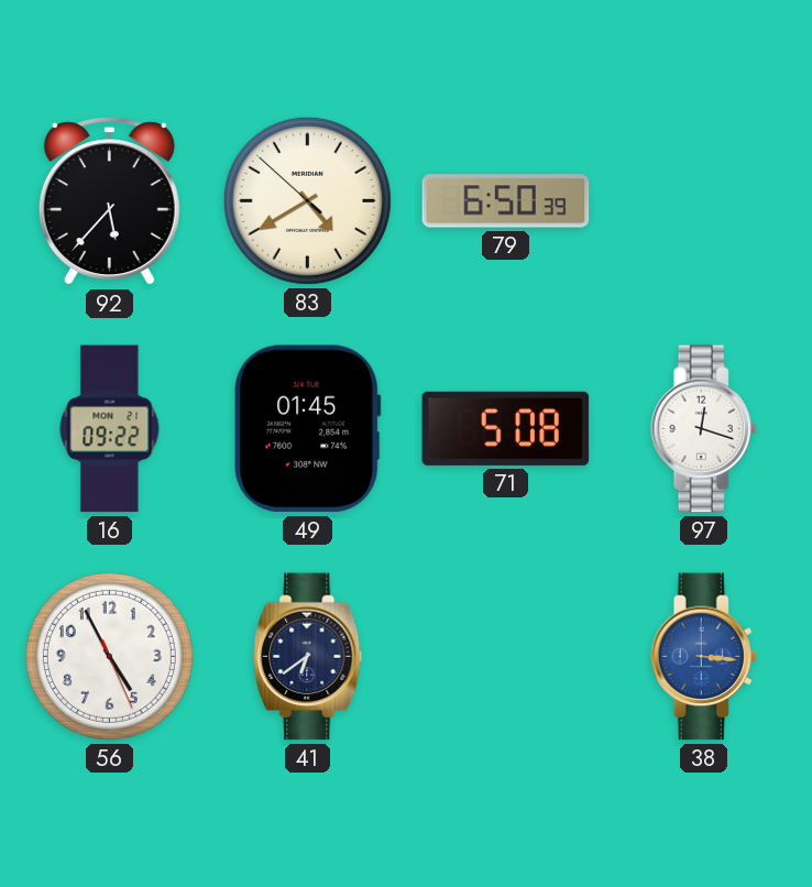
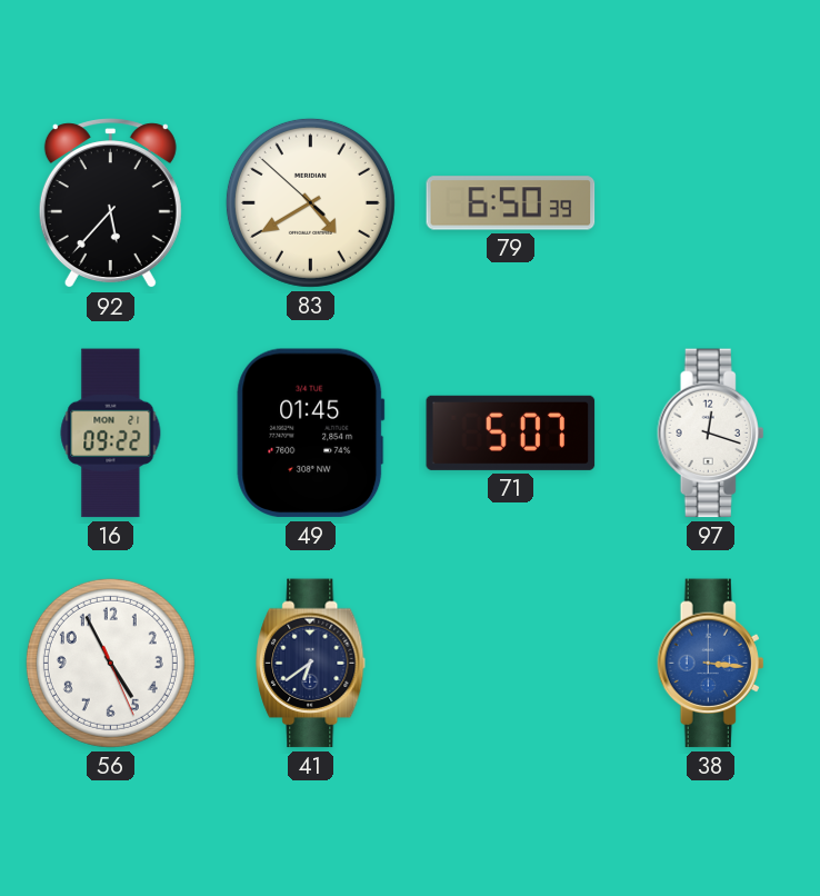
71: 5:08 -> 5:07 (511, 432)
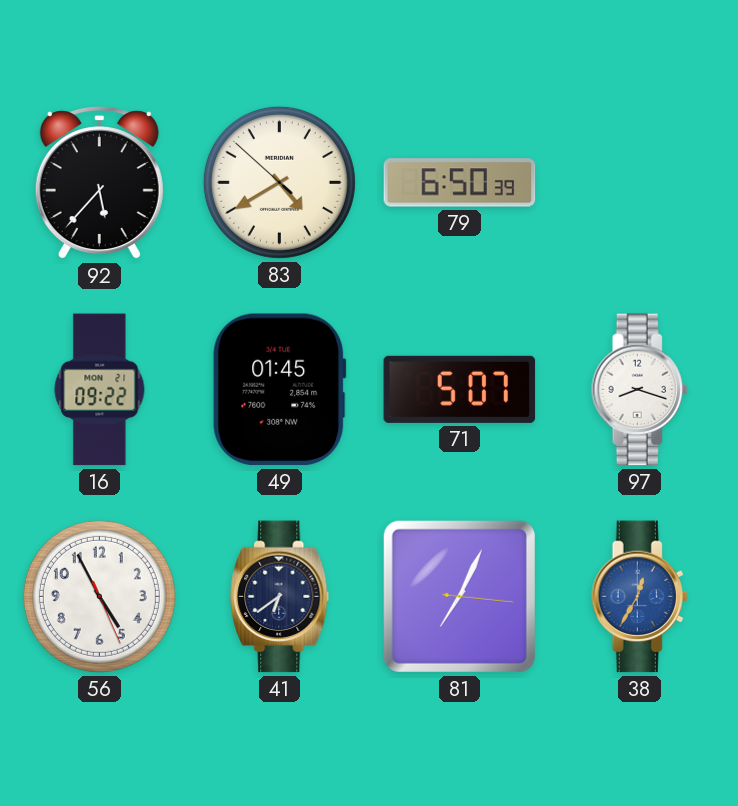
97: 12:18 -> 8:18 (640, 390)
81: none -> 7:04 (459, 596)
38: 3:16 -> 12:35 (640, 597)
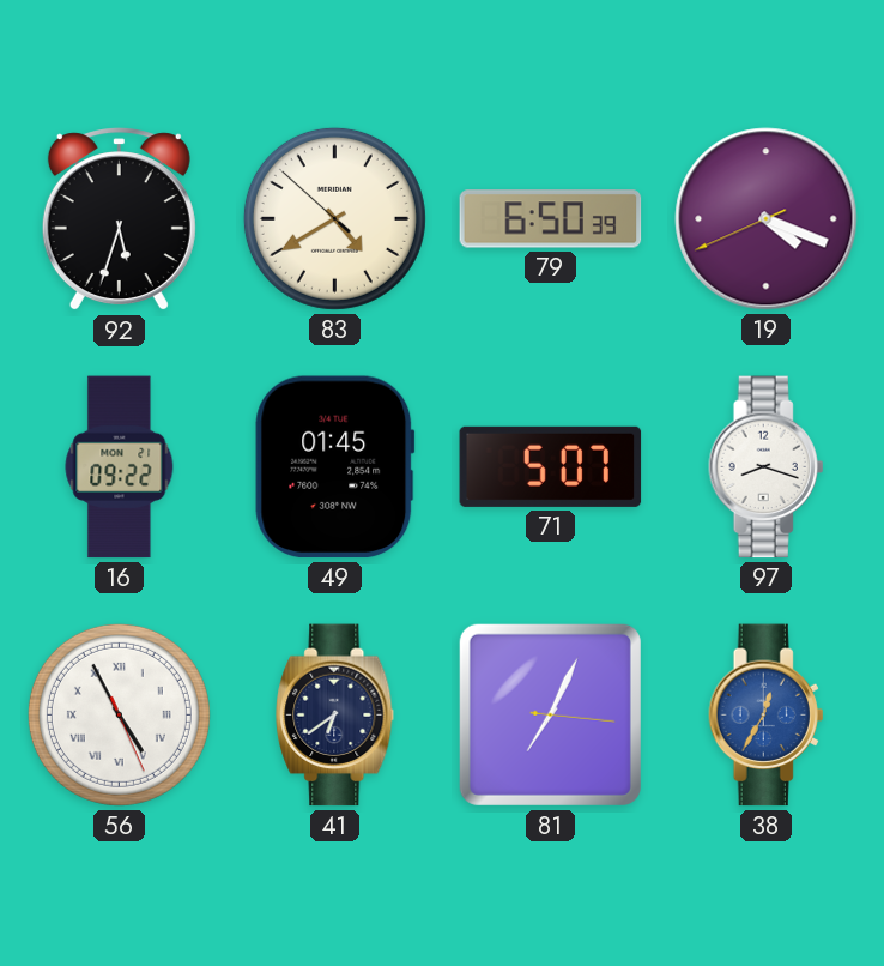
92: 5:37 -> 5:33 (119, 219)
19: none -> 4:18 (767, 219)
56 numerals: Arabic -> Roman (119, 714)
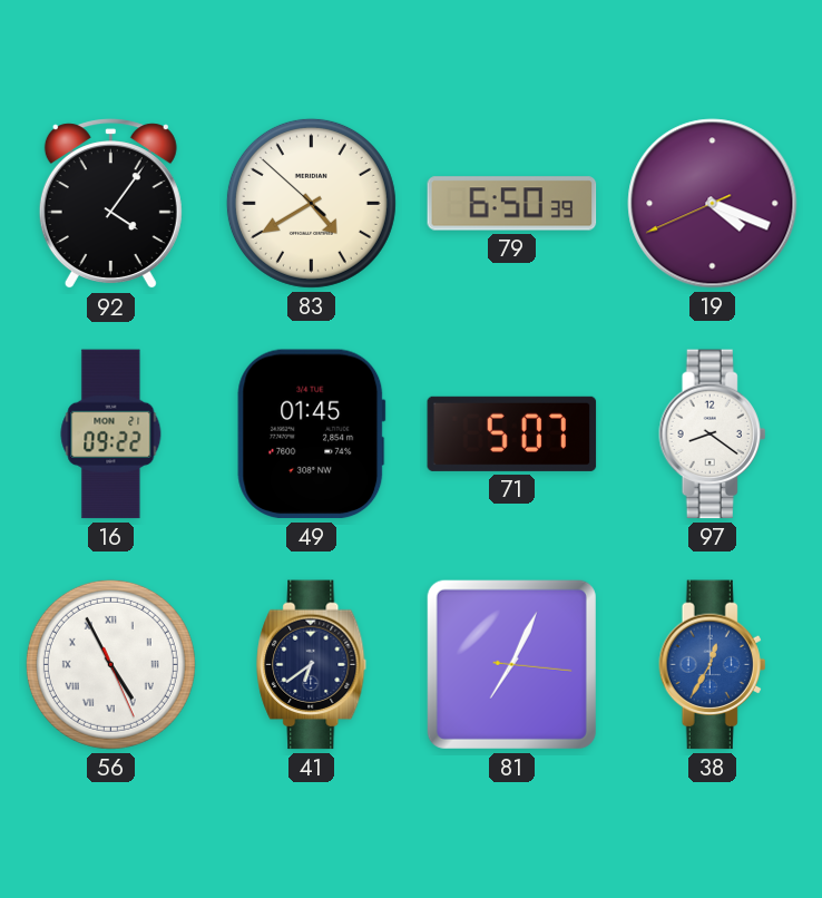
92: 5:33 -> 4:06 (110, 204)
97: 8:18 -> 8:21 (713, 435)
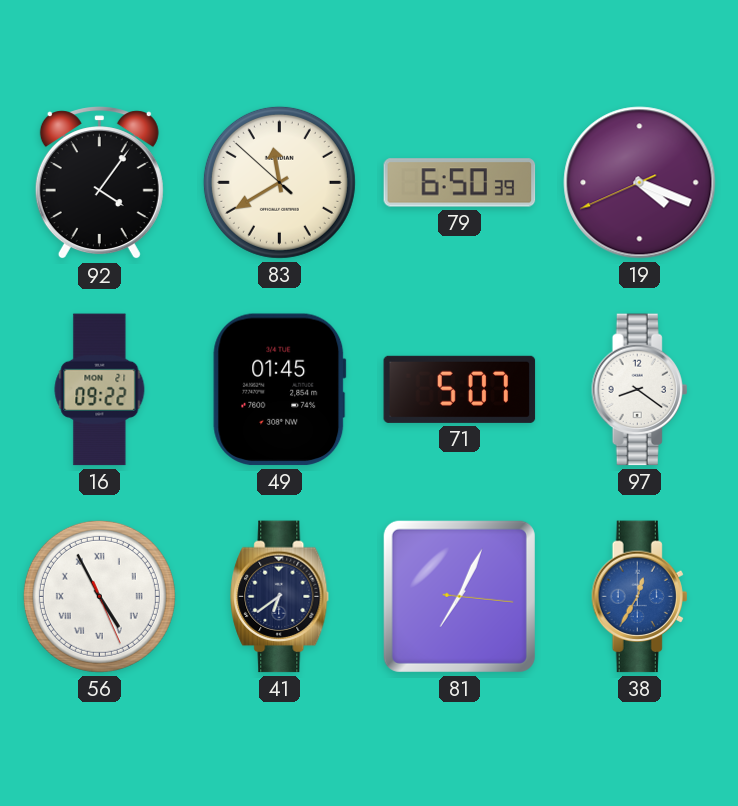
83: 4:39 -> 11:39 (279, 182)
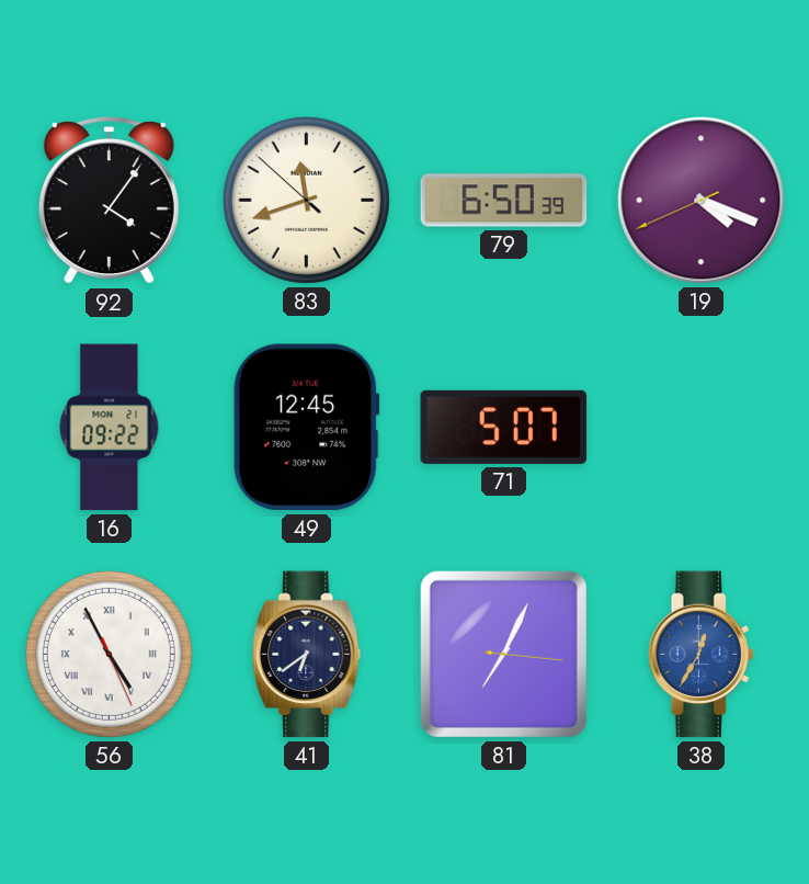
83: 11:39 -> 11:41 (306, 200)
49: 01:45 -> 12:45 (307, 428)
97: 8:21 -> none (640, 390)
